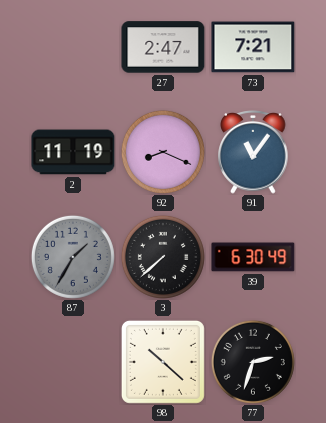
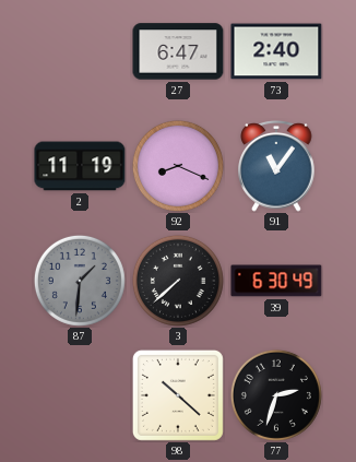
27: 2:47 -> 6:47 (178, 51)
73: 7:21 -> 2:40 (276, 51)
87: 1:35 -> 1:31 (80, 281)
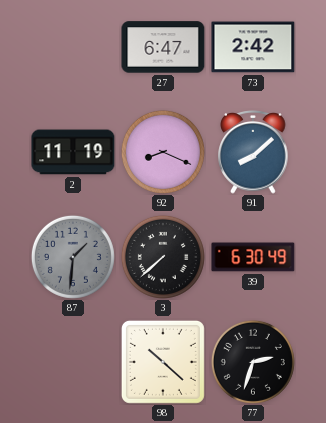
73: 2:40 -> 2:42 (253, 47)
91: 11:06 -> 8:08 (253, 152)
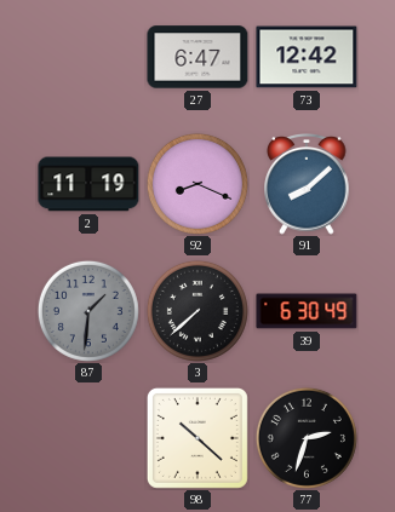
73: 2:42 -> 12:42 (307, 57)
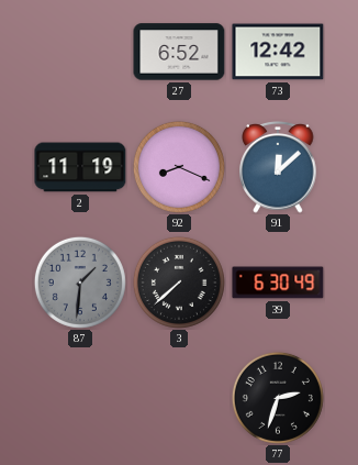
27: 6:47 -> 6:52 (179, 52)
91: 8:08 -> 12:08 (278, 167)
98: 10:22 -> none (198, 438)
